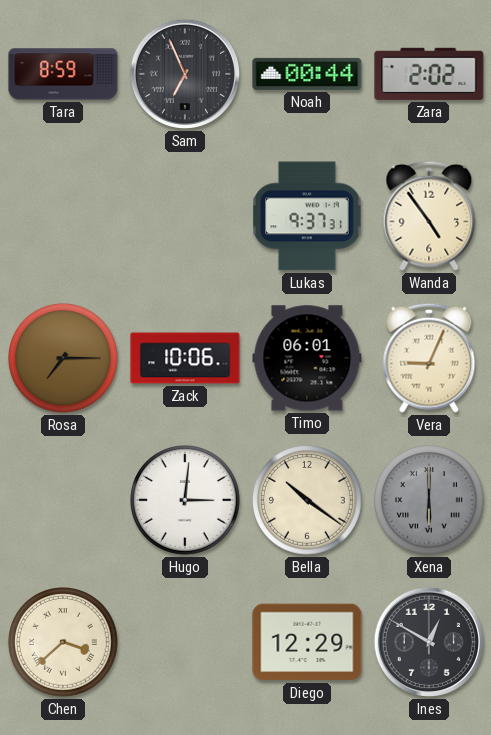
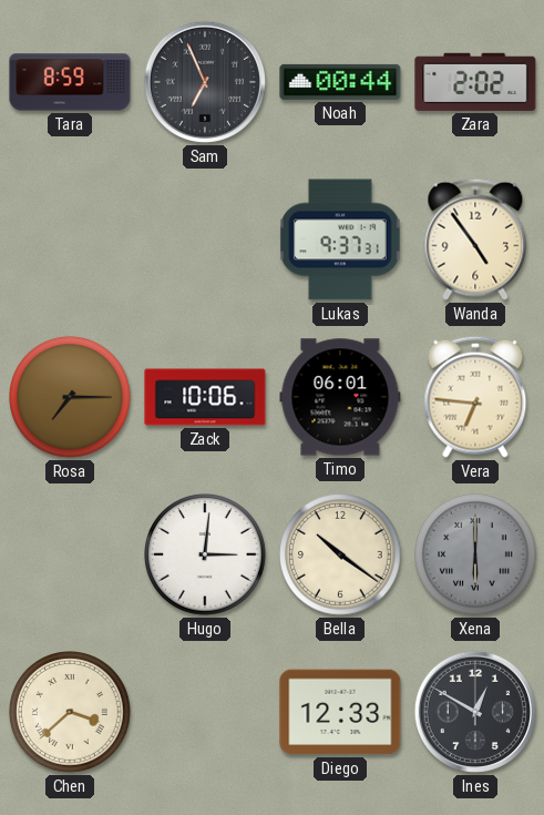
Vera: 9:04 -> 6:46 (475, 397)
Diego: 12:29 -> 12:33 (340, 712)
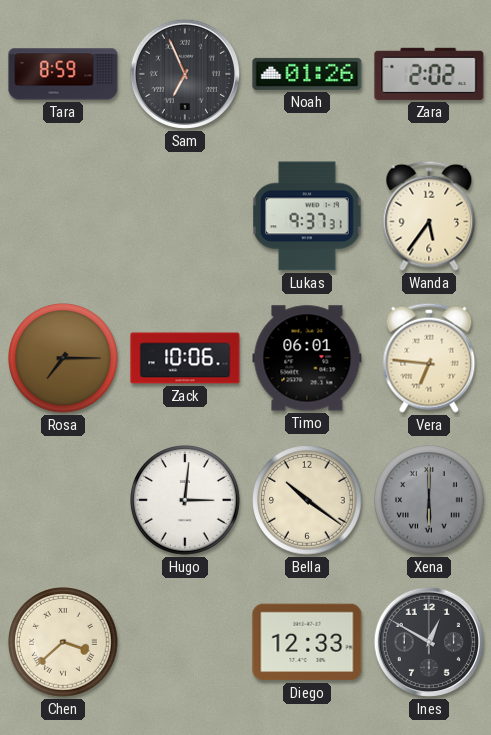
Noah: 00:44 -> 01:26 (307, 74)
Wanda: 4:54 -> 5:36 (429, 216)
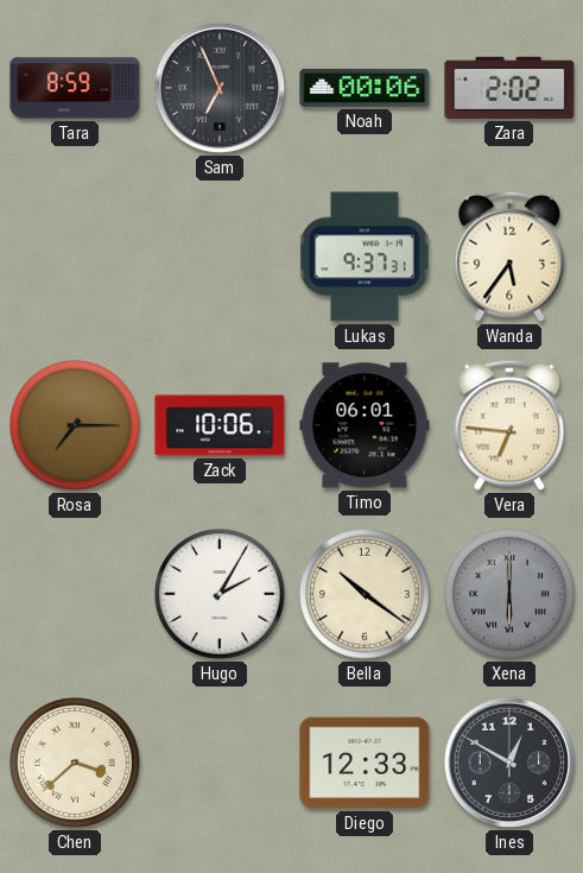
Noah: 01:26 -> 00:06 (365, 88)
Hugo: 3:01 -> 2:05 (221, 595)
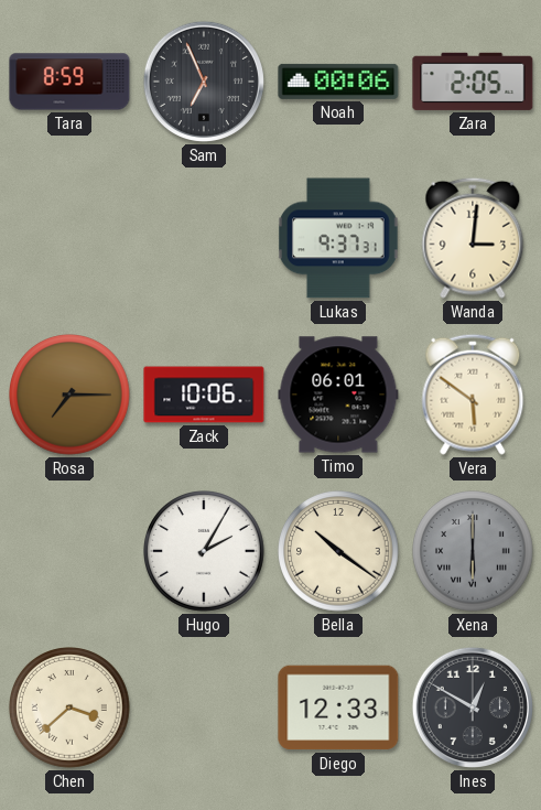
Zara: 2:02 -> 2:05 (473, 82)
Wanda: 5:36 -> 3:01 (473, 238)
Vera: 6:46 -> 5:51 (473, 395)
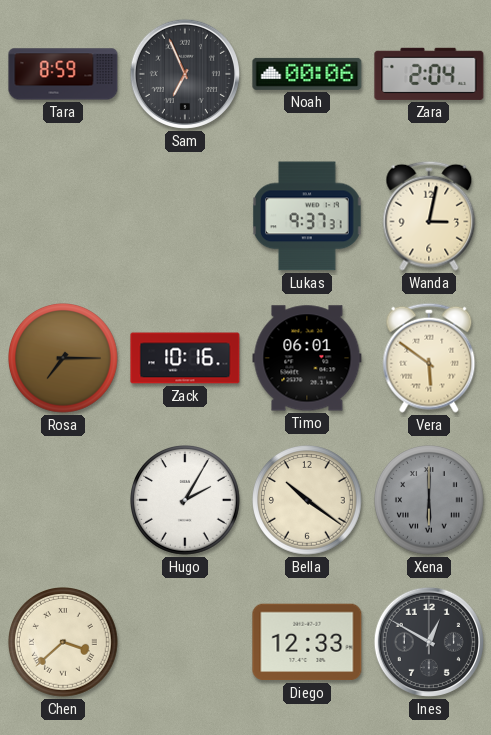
Zara: 2:05 -> 2:04 (429, 74)
Wanda: 3:01 -> 3:02 (429, 216)
Zack: 10:06 -> 10:16 (185, 358)
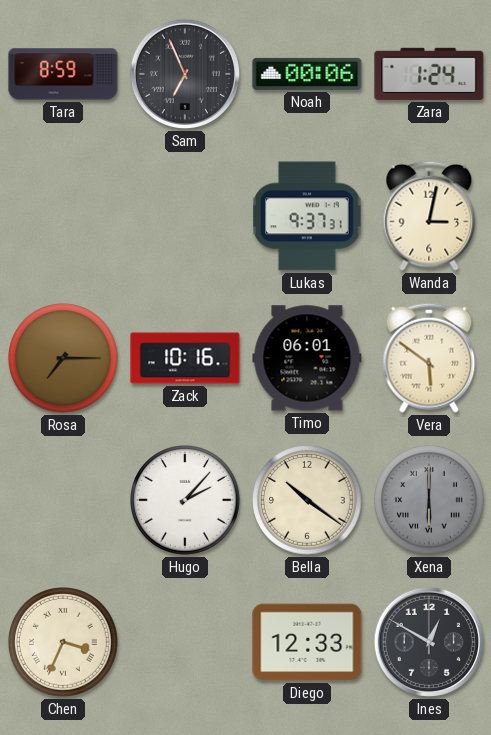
Zara: 2:04 -> 1:24 (429, 74)
Hugo: 2:05 -> 2:07 (186, 501)
Chen: 3:38 -> 3:34 (64, 643)
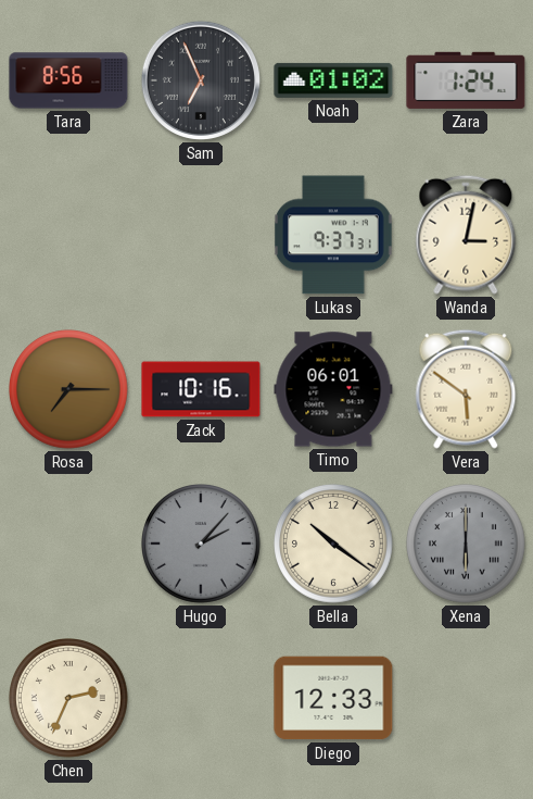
Tara: 8:59 -> 8:56 (68, 80)
Noah: 00:06 -> 01:02 (333, 80)
Hugo dial: white -> grey (202, 545)
Chen: 3:34 -> 2:34 (69, 699)
Ines: 12:50 -> none (429, 642)
